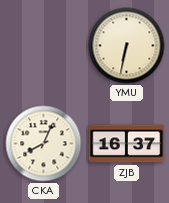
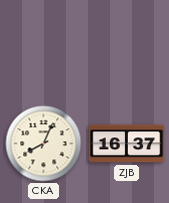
YMU: 6:32 -> none (127, 46)
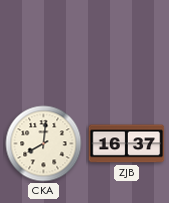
CKA: 8:04 -> 8:01 (44, 144)
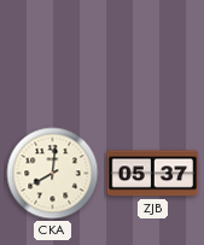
ZJB: 16:37 -> 05:37 (153, 174)
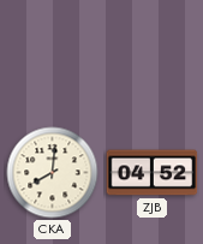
ZJB: 05:37 -> 04:52 (153, 173)
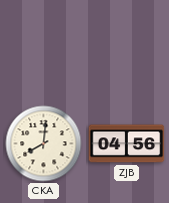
ZJB: 04:52 -> 04:56 (127, 144)
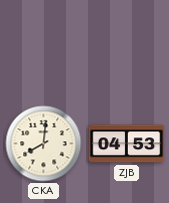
ZJB: 04:56 -> 04:53 (127, 144)
